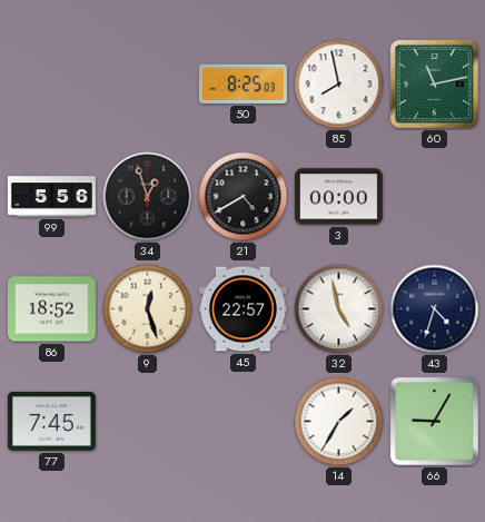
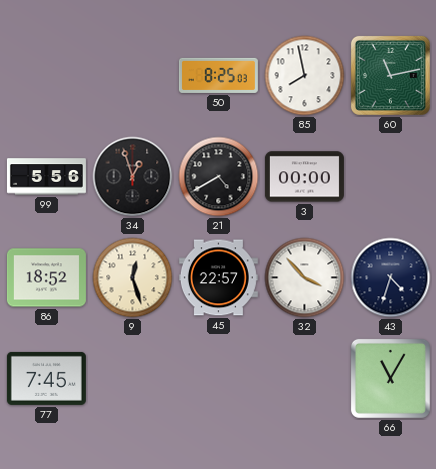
32: 4:58 -> 3:53 (305, 278)
14: 1:35 -> none (339, 422)
66: 9:05 -> 11:05 (390, 378)
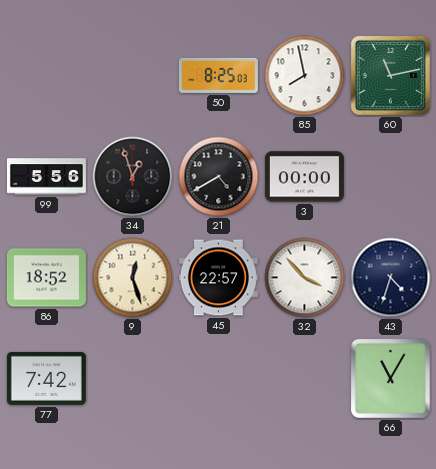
77: 7:45 -> 7:42 (46, 378)
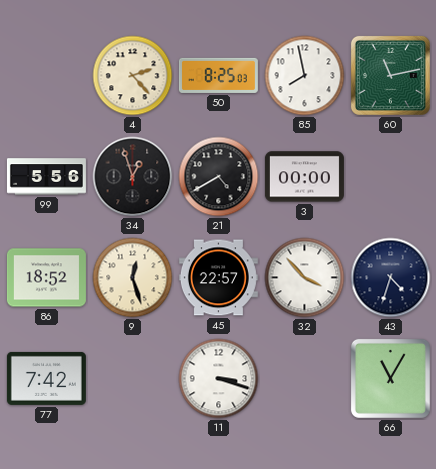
4: none -> 2:23 (133, 76)
11: none -> 3:18 (219, 379)
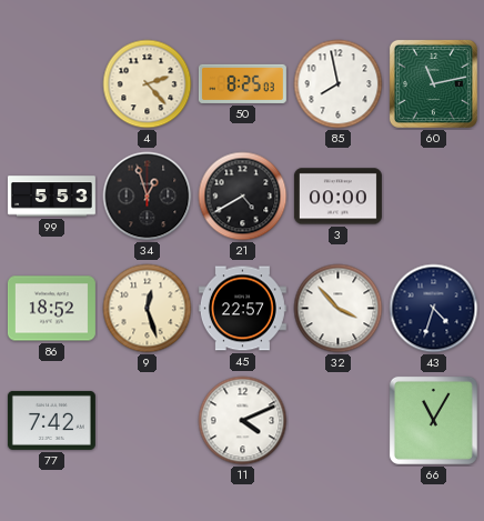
99: 5:56 -> 5:53 (51, 197)
11: 3:18 -> 4:11 (243, 421)
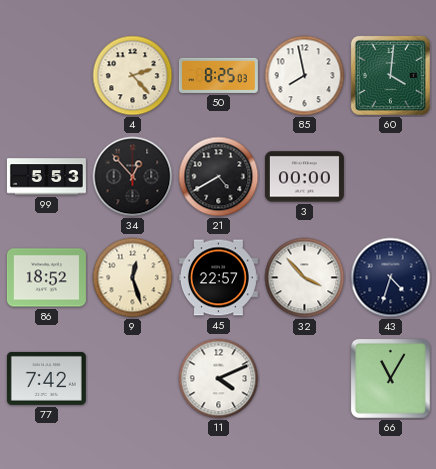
60: 11:13 -> 4:01 (390, 75)
34: 12:57 -> 12:53 (133, 177)
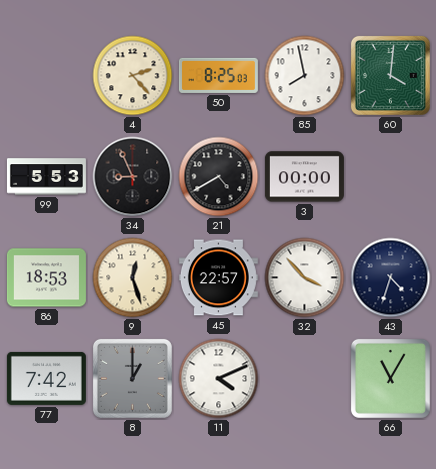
34: 12:53 -> 8:56 (133, 177)
86: 18:52 -> 18:53 (46, 278)
8: none -> 1:00 (132, 378)
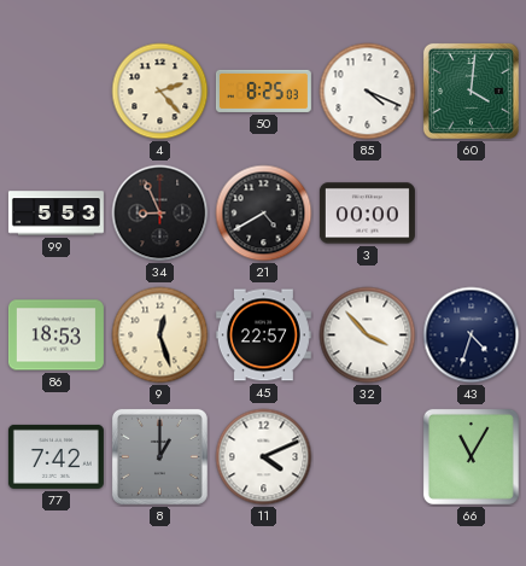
85: 7:58 -> 4:19 (368, 92)
